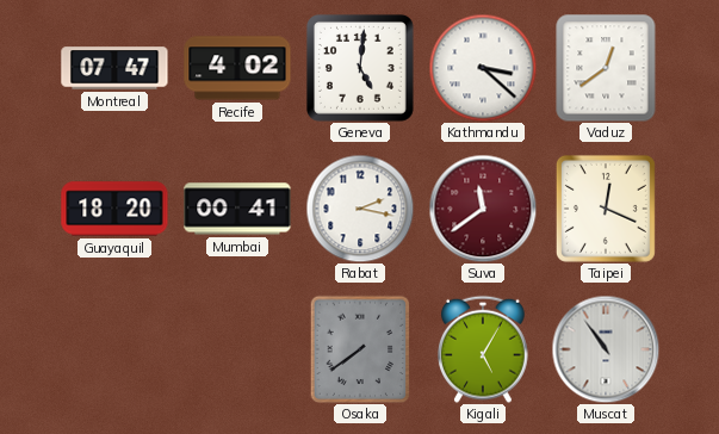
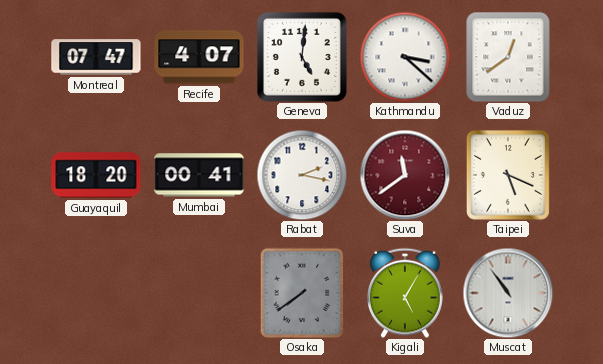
Recife: 4:02 -> 4:07 (199, 57)
Taipei: 12:19 -> 5:19 (508, 175)
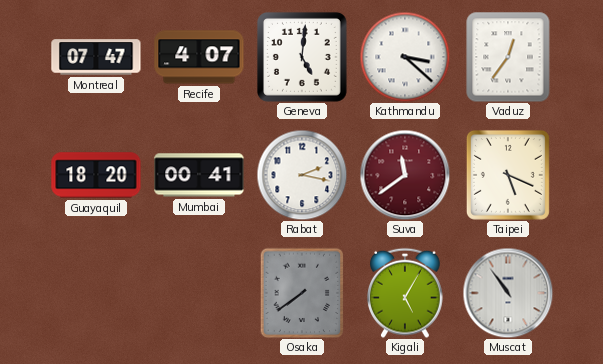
Vaduz: 12:39 -> 12:36 (508, 57)
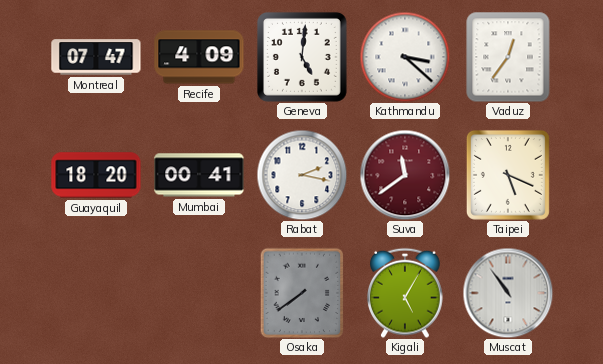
Recife: 4:07 -> 4:09 (199, 57)
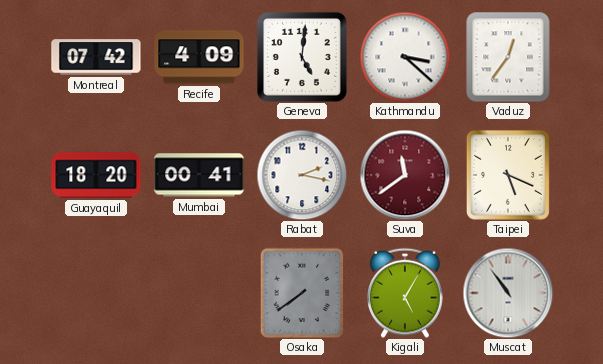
Montreal: 07:47 -> 07:42 (96, 57)
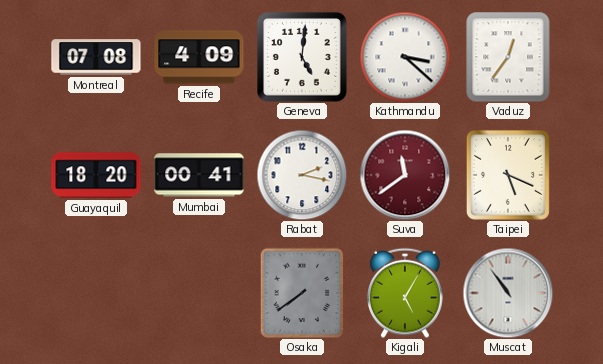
Montreal: 07:42 -> 07:08 (96, 57)
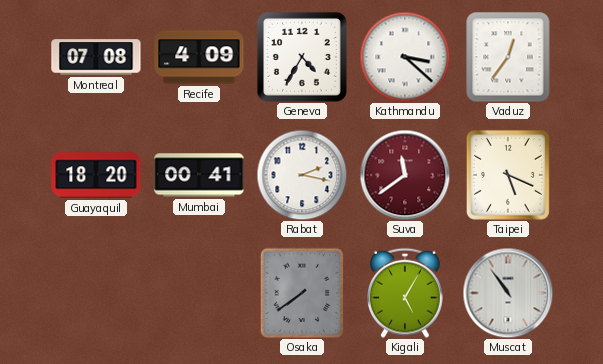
Geneva: 5:01 -> 4:35 (302, 57)
